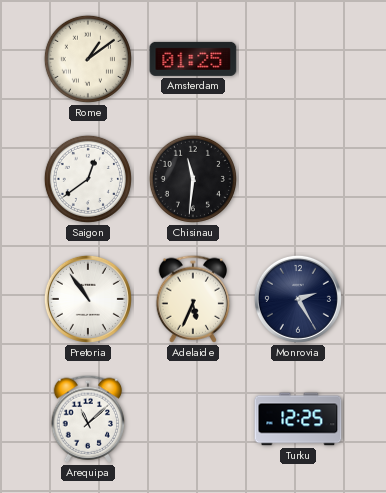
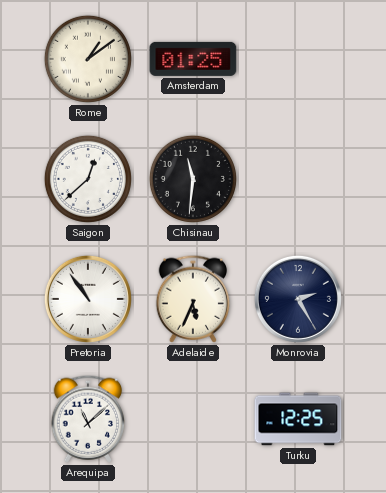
Saigon: 12:39 -> 12:38 (88, 179)
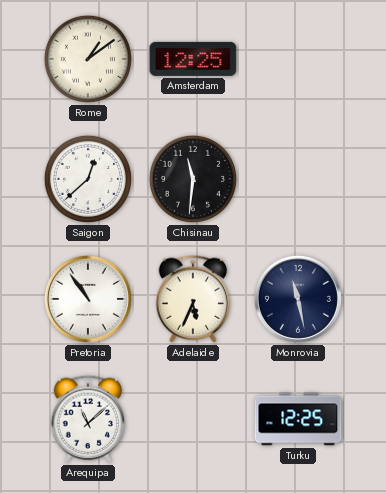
Amsterdam: 01:25 -> 12:25 (193, 59)
Monrovia: 2:25 -> 11:28 (298, 299)
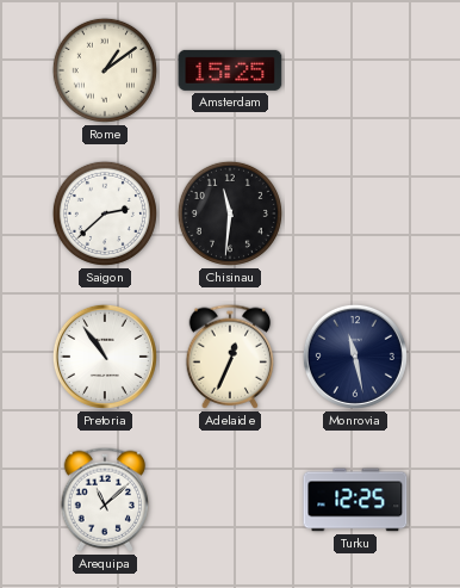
Amsterdam: 12:25 -> 15:25 (230, 70)
Saigon: 12:38 -> 2:38 (105, 213)
Adelaide: 5:34 -> 12:34 (230, 357)
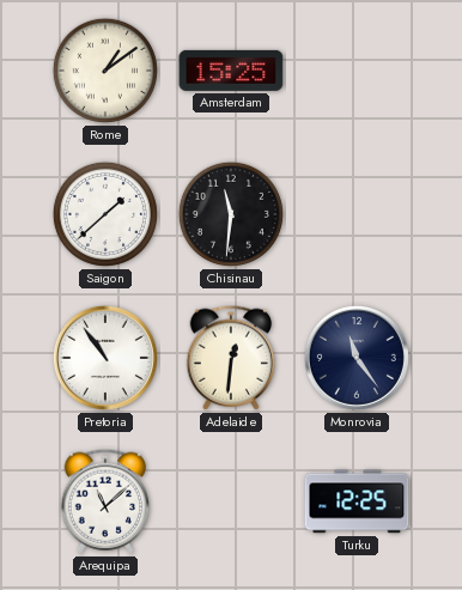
Saigon: 2:38 -> 1:38 (105, 214)
Adelaide: 12:34 -> 12:31 (231, 358)
Monrovia: 11:28 -> 11:24 (357, 358)
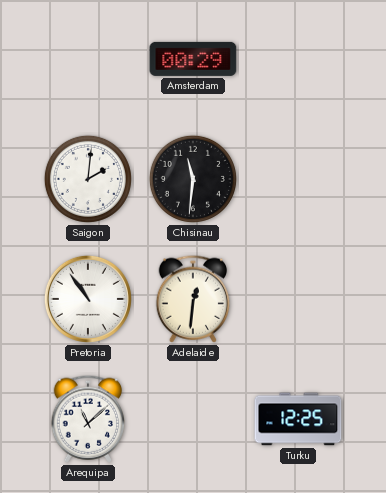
Rome: 1:09 -> none (105, 71)
Amsterdam: 15:25 -> 00:29 (193, 59)
Saigon: 1:38 -> 2:01 (88, 179)
Monrovia: 11:24 -> none (357, 358)
